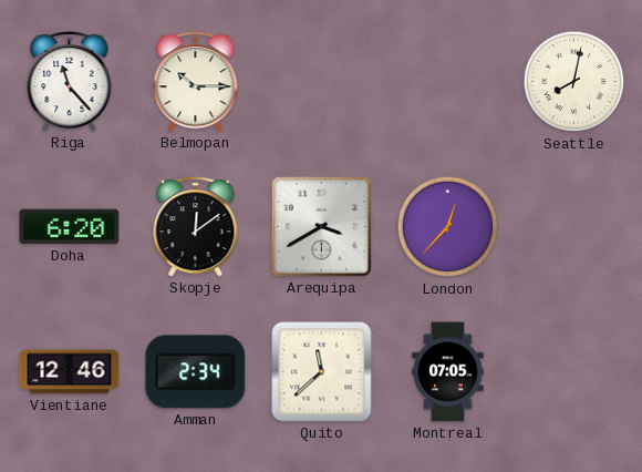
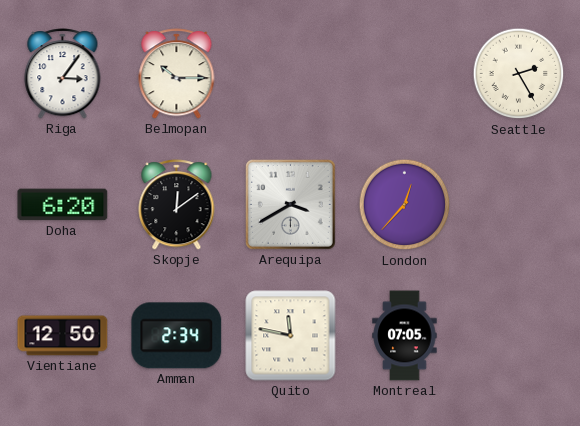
Riga: 11:23 -> 3:06 (63, 74)
Seattle: 8:02 -> 2:25 (519, 74)
Vientiane: 12:46 -> 12:50 (63, 336)
Quito: 11:38 -> 11:47 (291, 336)
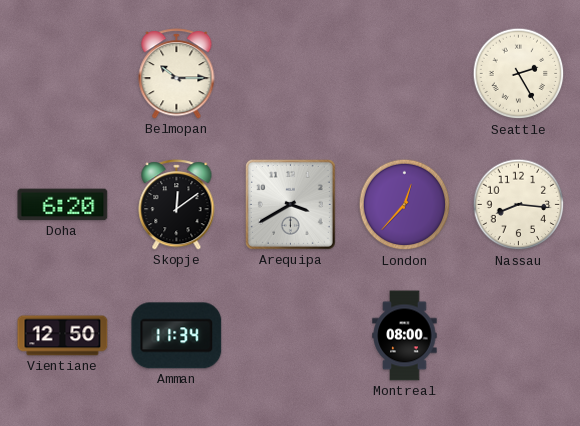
Riga: 3:06 -> none (63, 74)
Nassau: none -> 8:16 (519, 205)
Amman: 2:34 -> 11:34 (177, 336)
Quito: 11:47 -> none (291, 336)
Montreal: 07:05 -> 08:00 (405, 336)
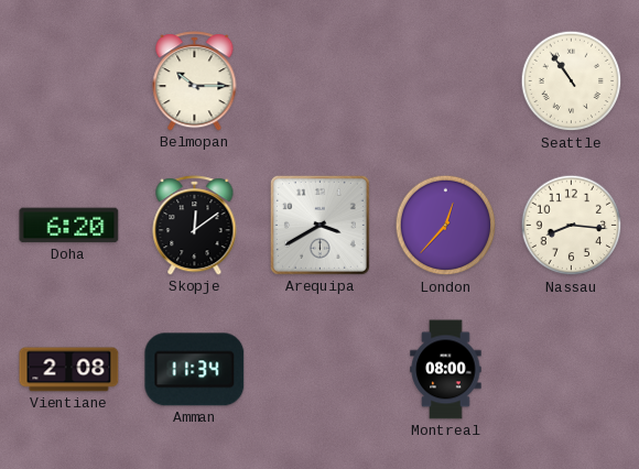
Seattle: 2:25 -> 10:54 (572, 81)
Vientiane: 12:50 -> 2:08 (69, 370)
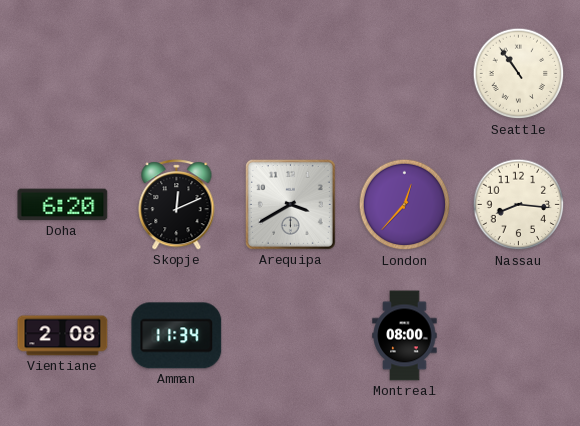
Belmopan: 10:15 -> none (195, 81)
Skopje: 12:09 -> 12:11 (177, 205)
